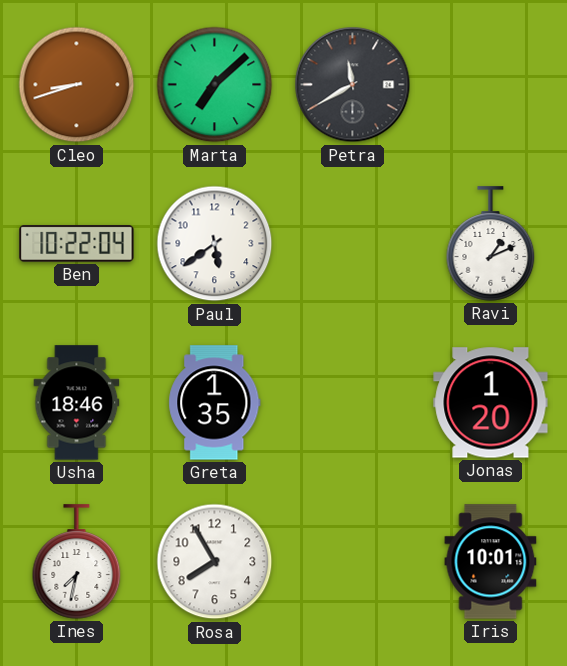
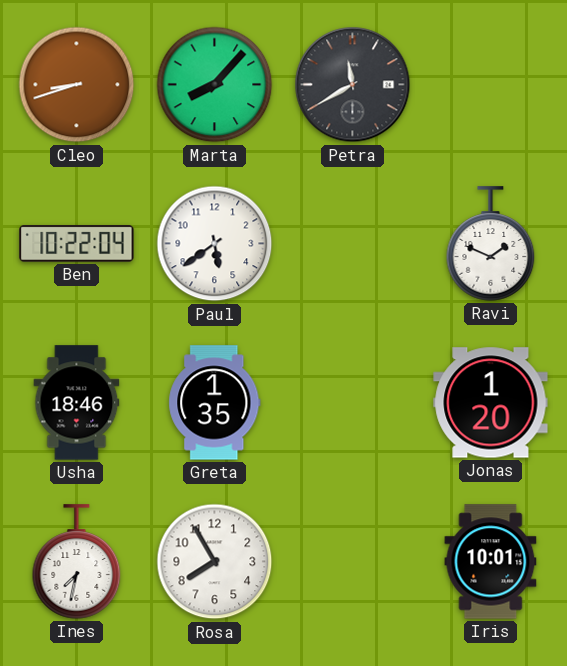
Marta: 7:08 -> 8:07 (215, 85)
Ravi: 1:11 -> 1:49 (491, 244)
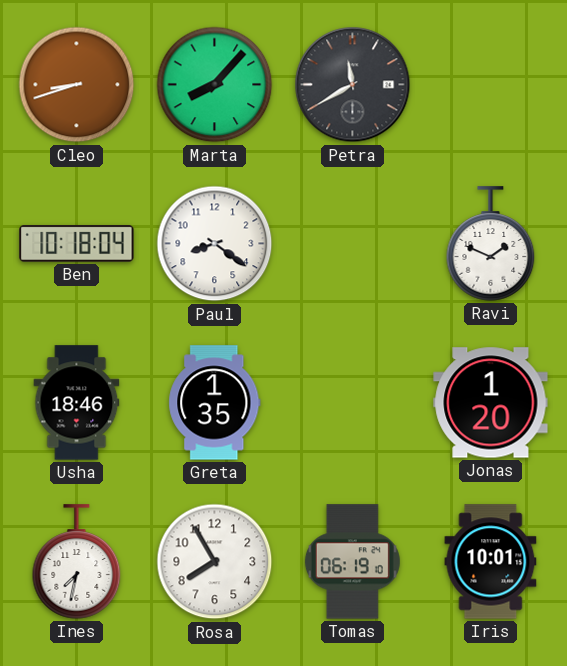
Ben: 10:22 -> 10:18 (77, 244)
Paul: 5:39 -> 8:21 (215, 244)
Tomas: none -> 06:19 (352, 562)
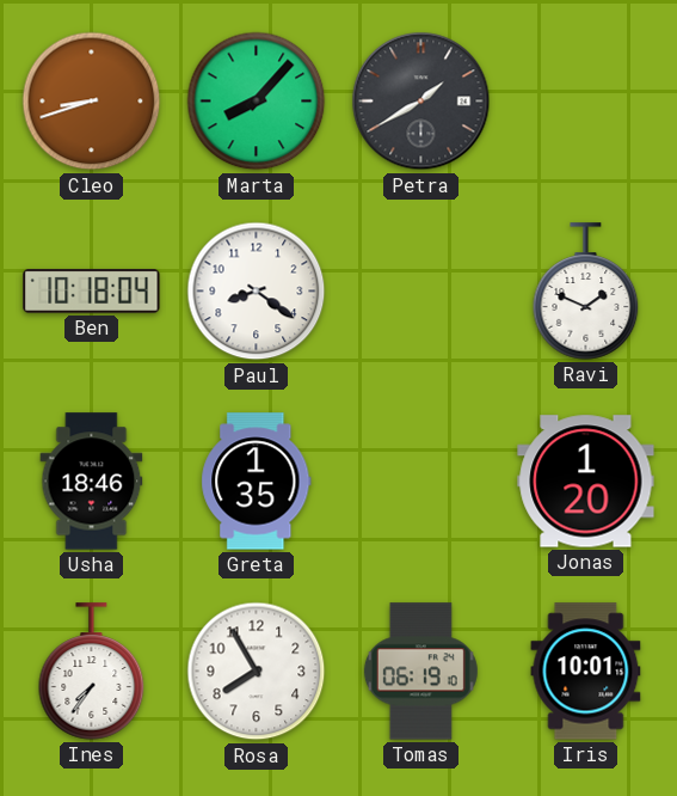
Petra: 11:40 -> 1:40 (421, 102)
Ines: 7:32 -> 7:36 (92, 672)
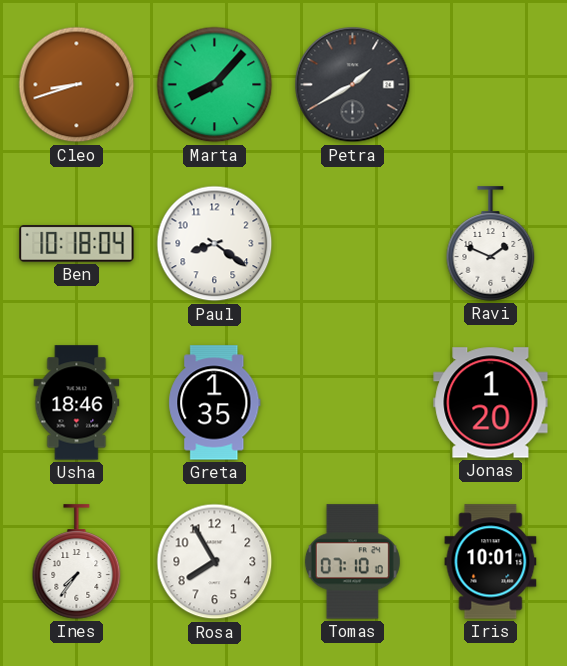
Tomas: 06:19 -> 07:10 (352, 562)
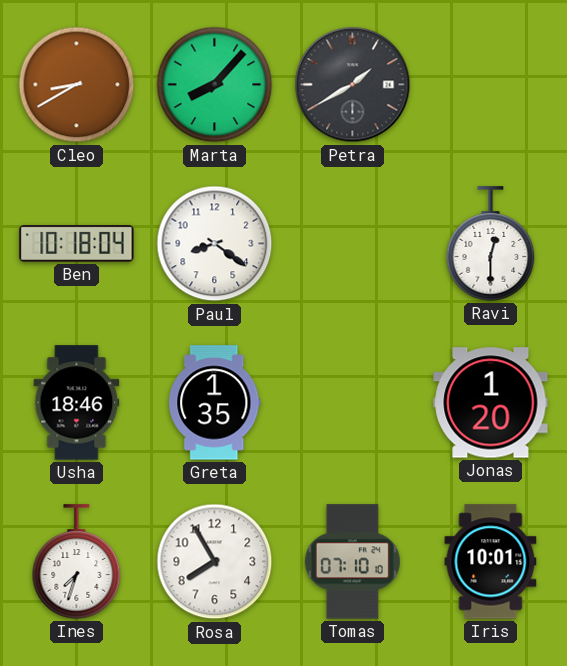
Cleo: 8:42 -> 8:40 (77, 85)
Ravi: 1:49 -> 12:30 (491, 244)
Ines: 7:36 -> 7:33 (77, 562)
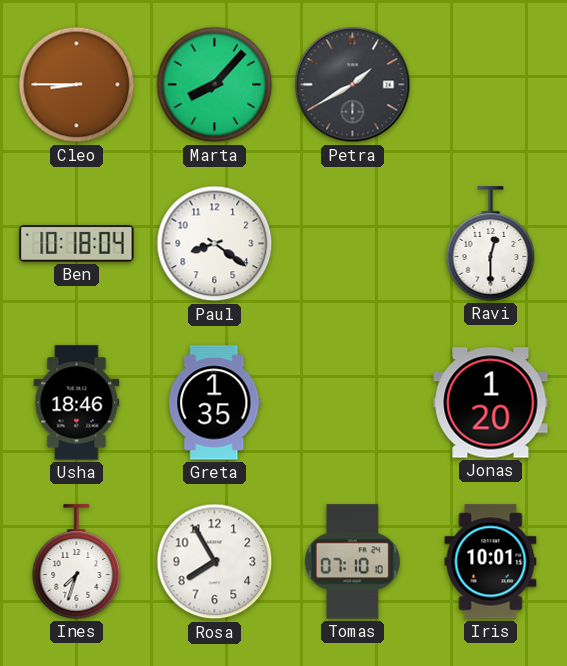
Cleo: 8:40 -> 8:45 (77, 85)
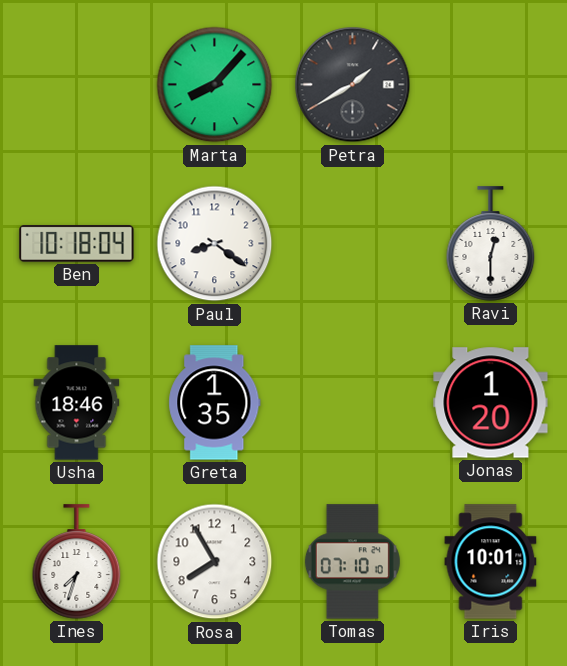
Cleo: 8:45 -> none (77, 85)
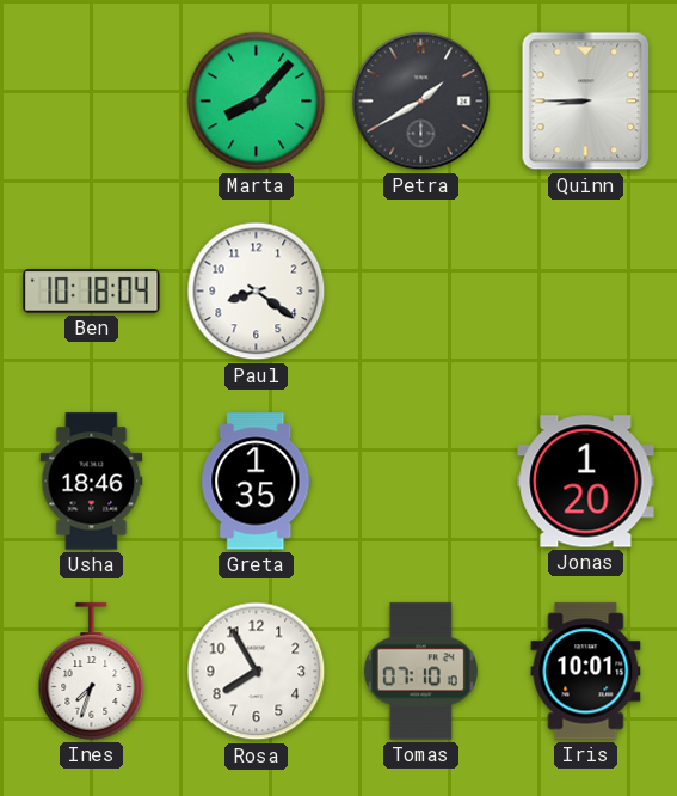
Quinn: none -> 8:45 (586, 102)
Ravi: 12:30 -> none (491, 244)
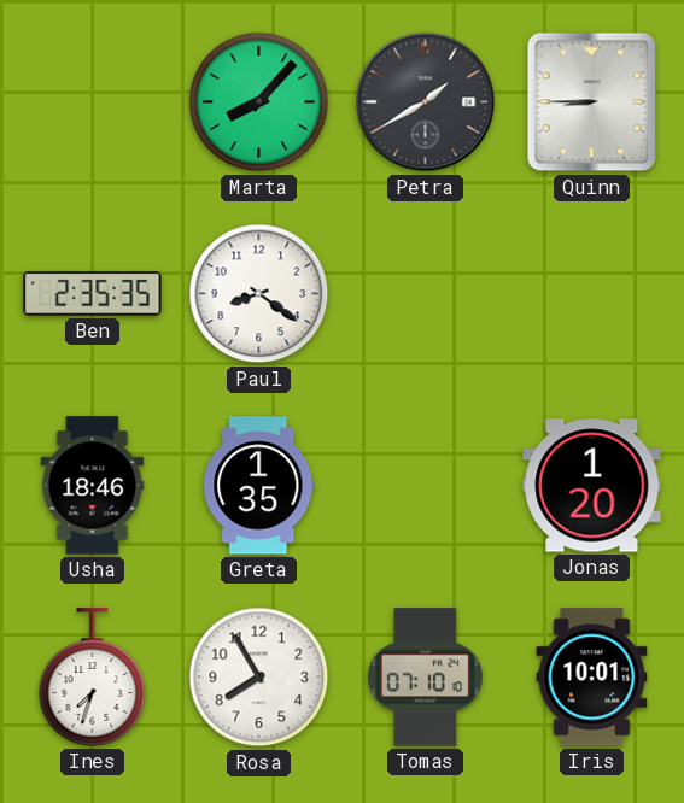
Ben: 10:18 -> 2:35 (93, 294)
